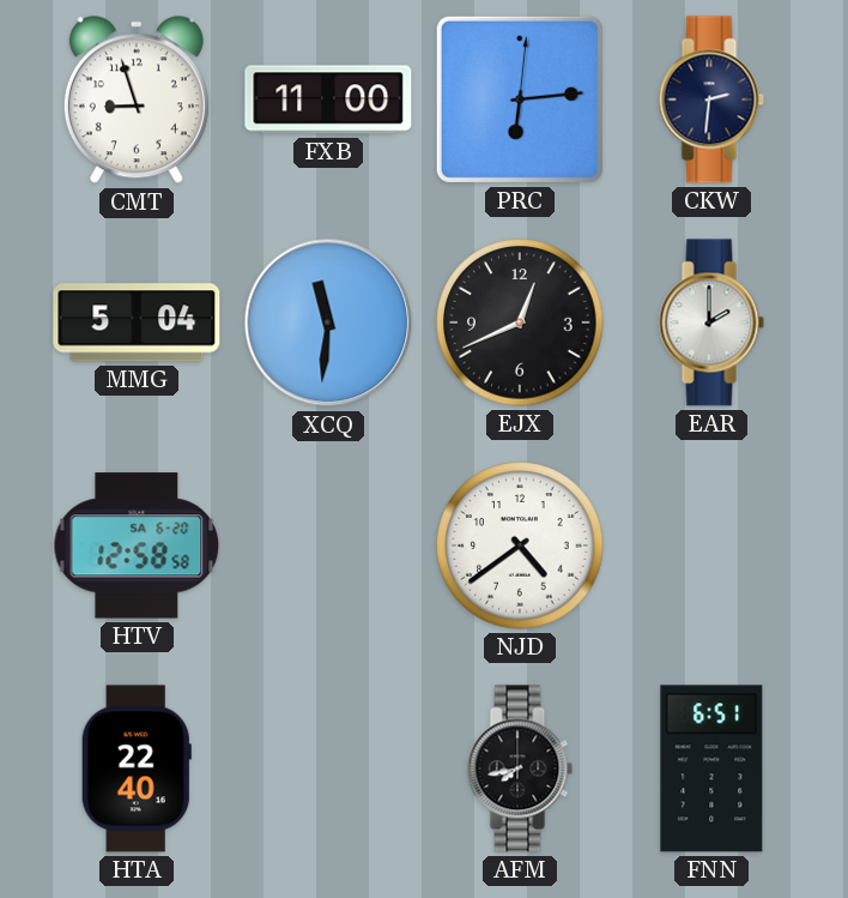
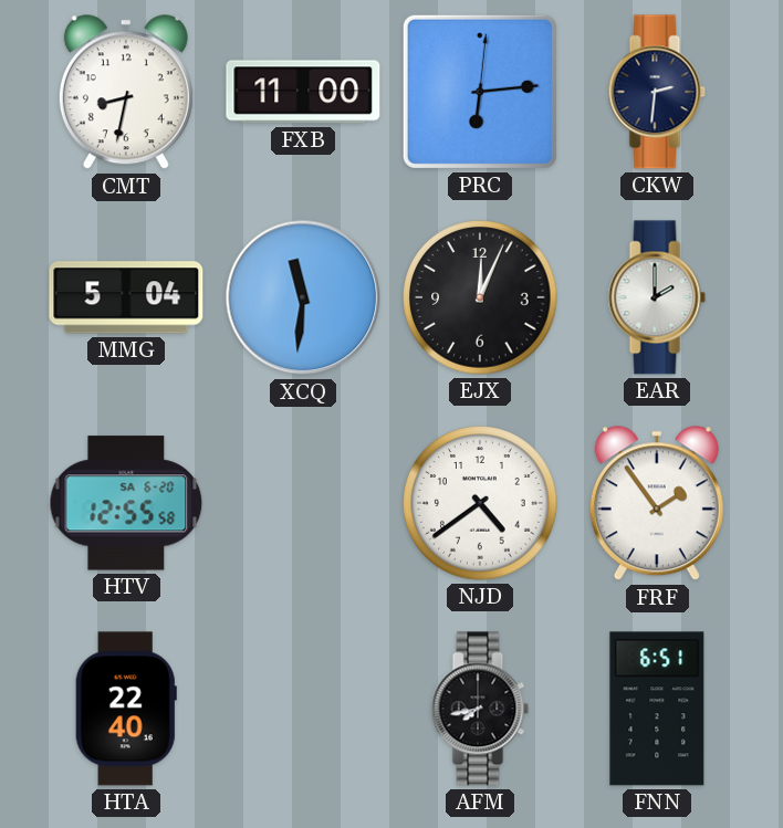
CMT: 8:57 -> 8:32 (126, 93)
EJX: 12:41 -> 12:04 (480, 297)
HTV: 12:58 -> 12:55 (126, 503)
FRF: none -> 1:54 (657, 504)
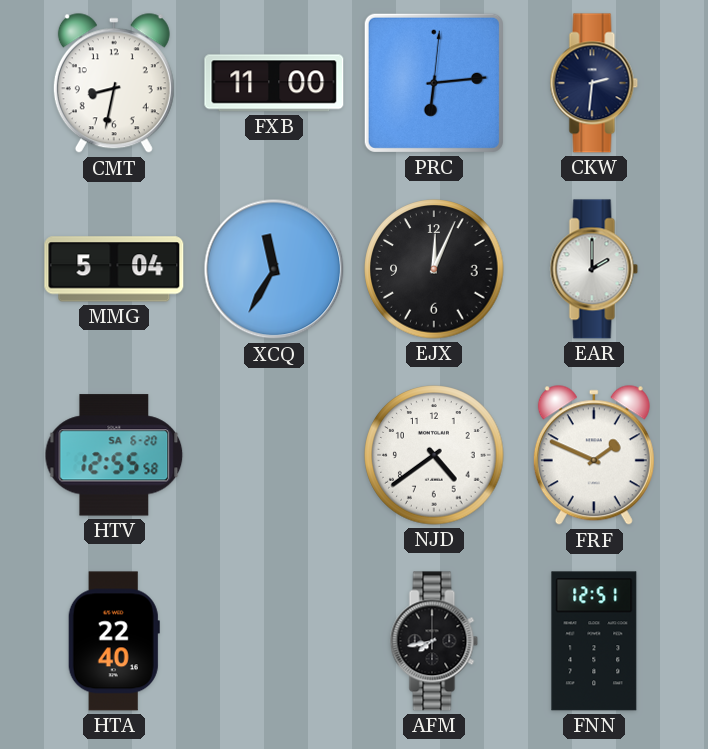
XCQ: 11:31 -> 11:35 (274, 269)
FRF: 1:54 -> 1:49 (594, 456)
FNN: 6:51 -> 12:51 (594, 641)
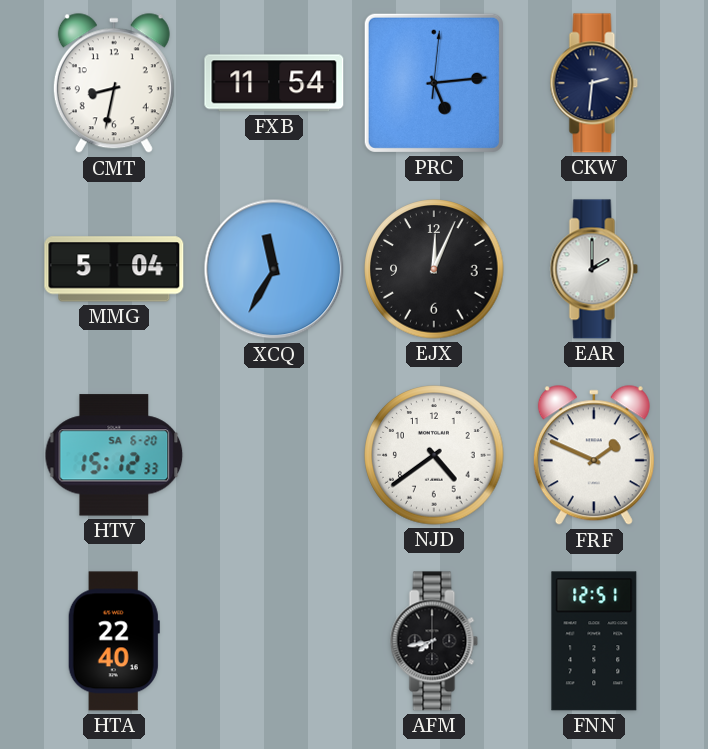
FXB: 11:00 -> 11:54 (274, 83)
PRC: 6:14 -> 5:14 (434, 83)
HTV: 12:55 -> 15:12 (114, 455)
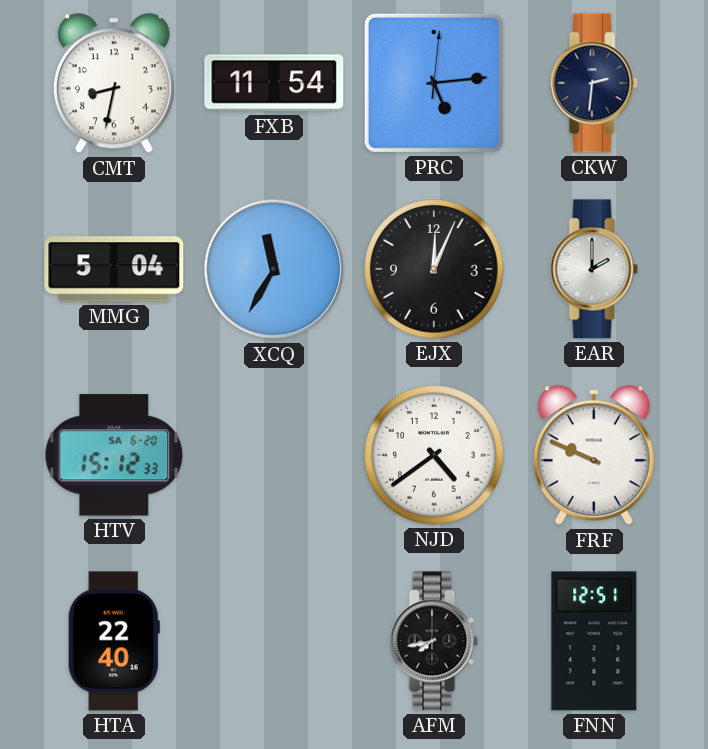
FRF: 1:49 -> 9:49 (594, 456)
